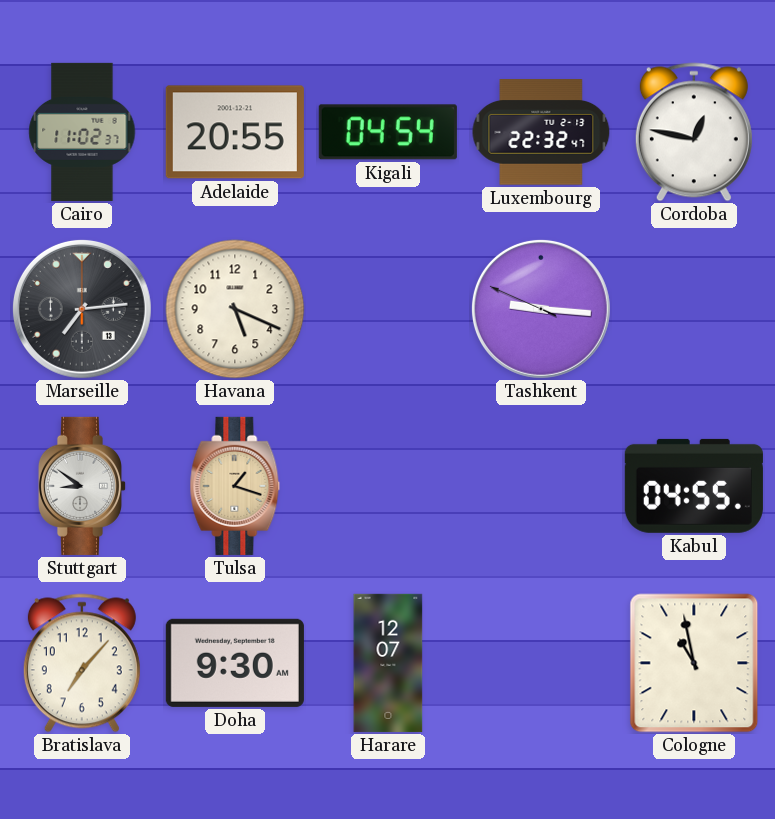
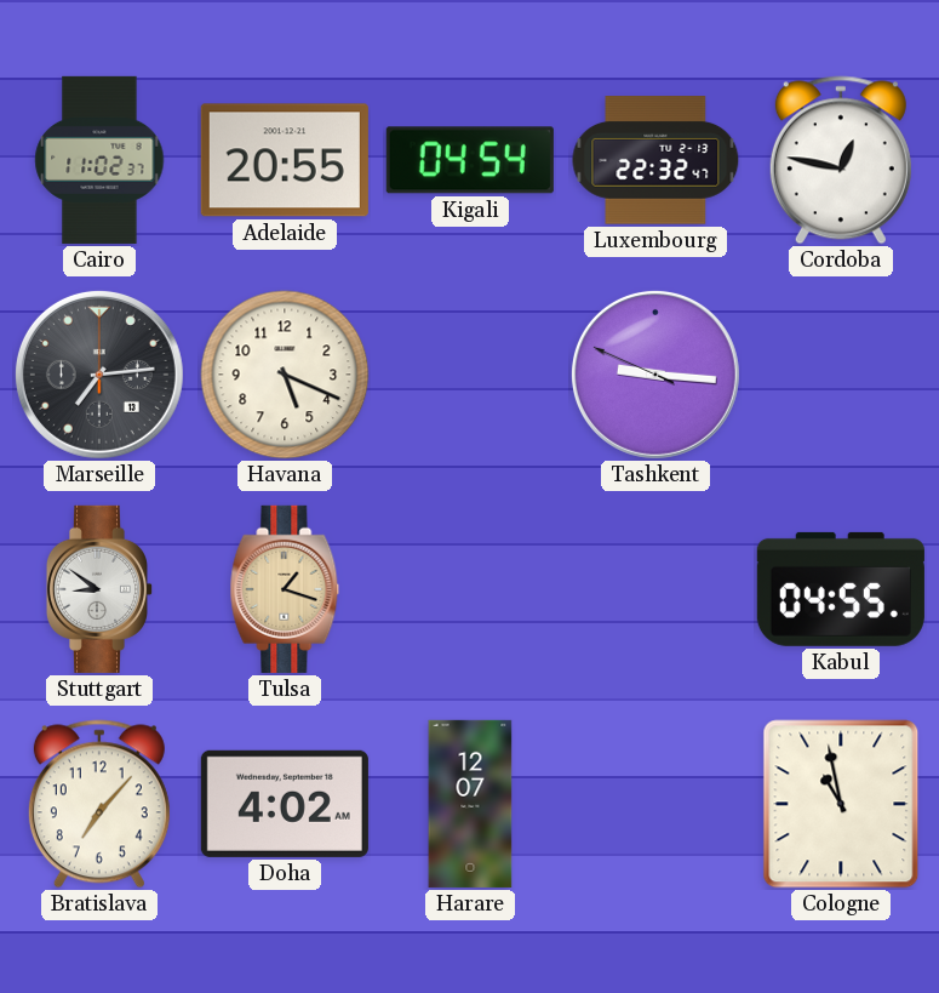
Doha: 9:30 -> 4:02 (285, 804)
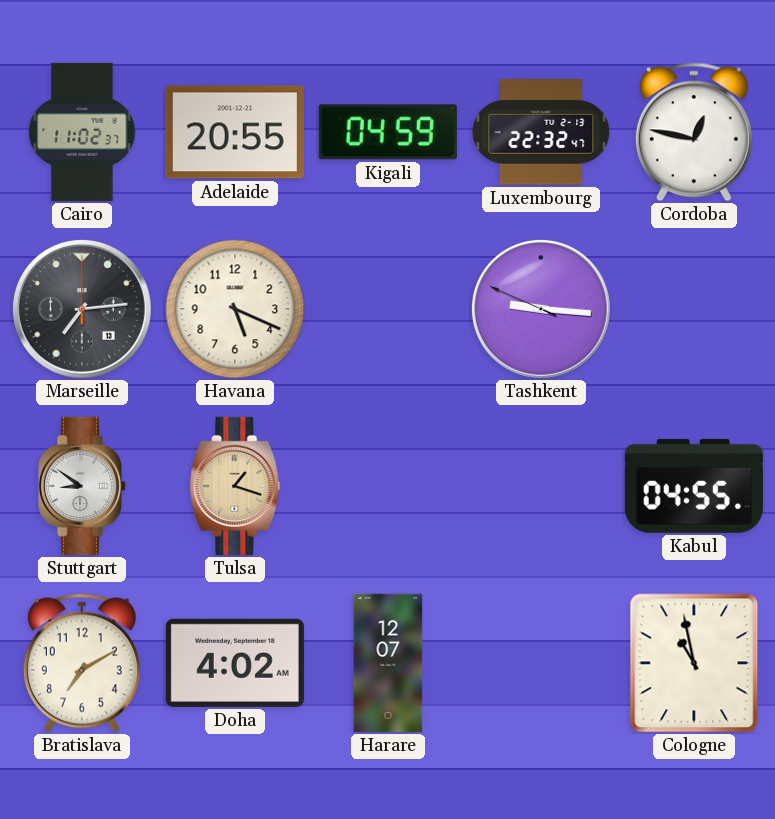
Kigali: 04:54 -> 04:59 (388, 132)
Bratislava: 7:07 -> 7:10 (82, 663)
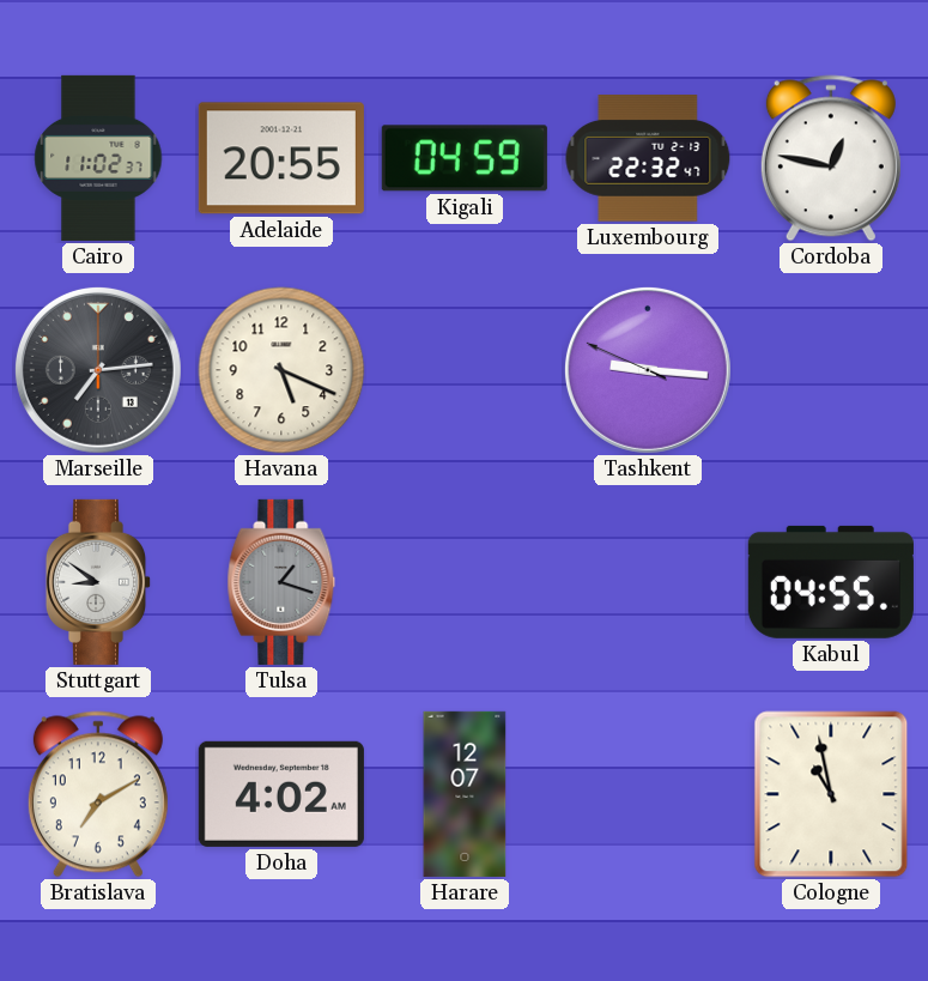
Tulsa dial: champagne -> grey (281, 582)
